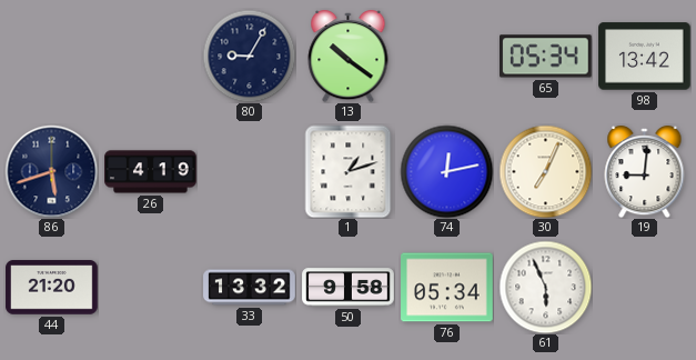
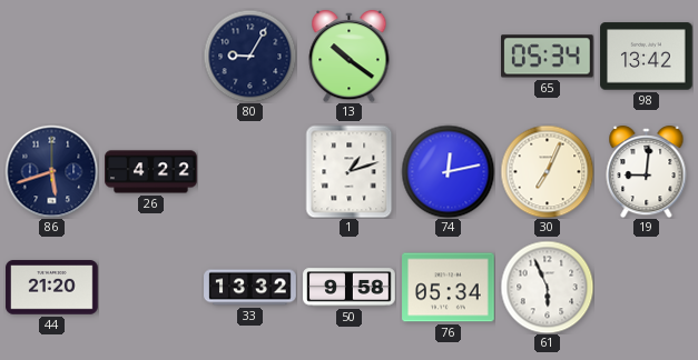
26: 4:19 -> 4:22 (151, 172)
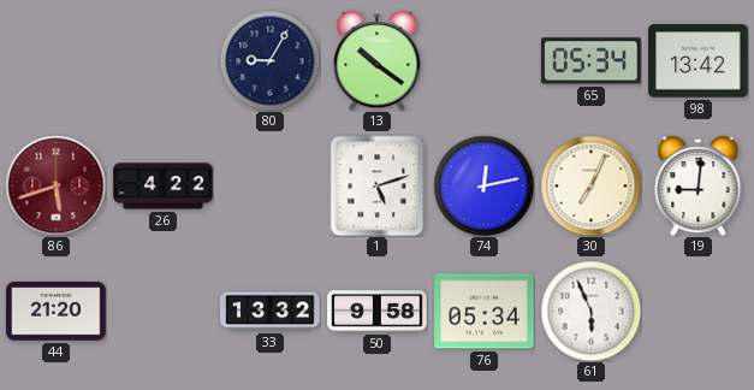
86 dial: navy -> burgundy (55, 185)
1: 1:12 -> 5:12 (378, 185)
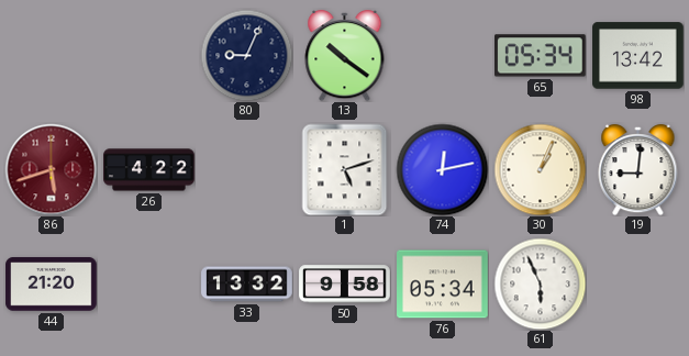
80: 9:05 -> 9:04 (246, 55)
30: 7:04 -> 1:04 (540, 169)
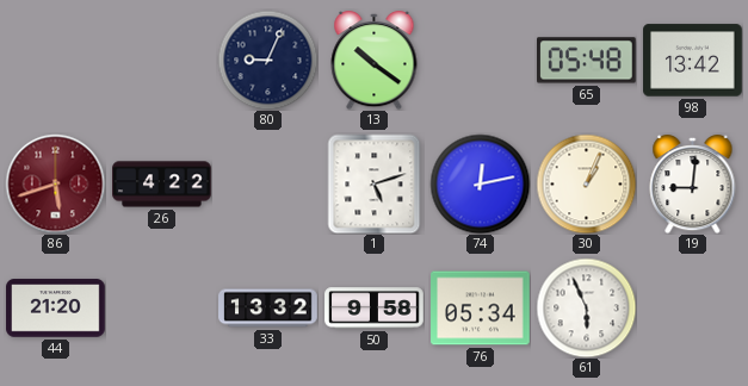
65: 05:34 -> 05:48 (587, 61)
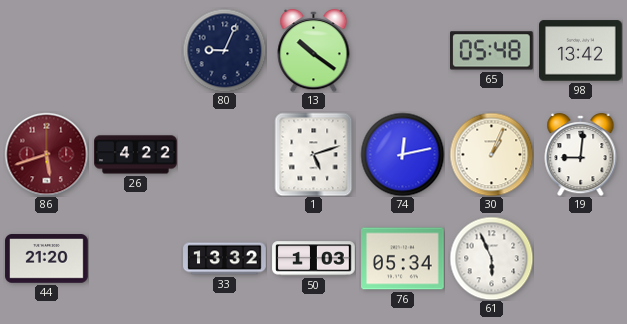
50: 9:58 -> 1:03 (314, 259)
